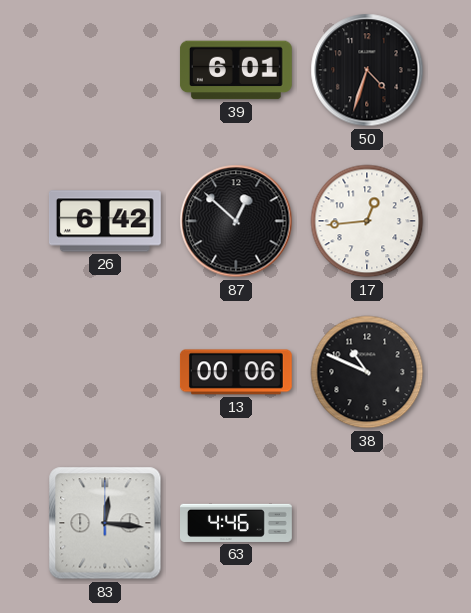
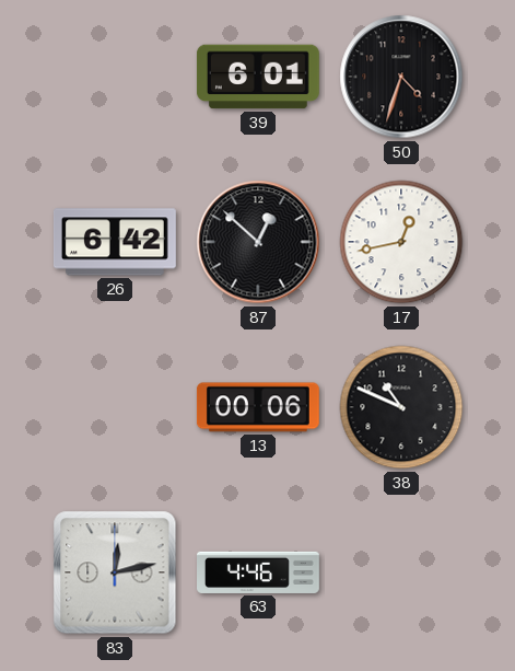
17: 12:44 -> 12:43 (401, 242)
83: 12:16 -> 12:13 (115, 572)
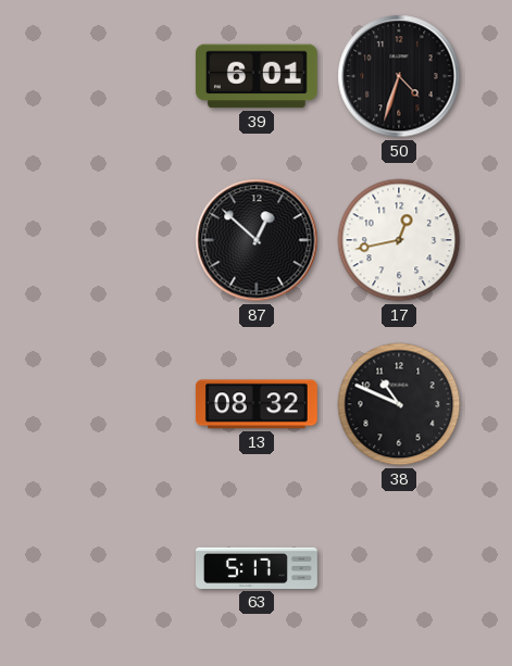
26: 6:42 -> none (115, 242)
13: 00:06 -> 08:32 (257, 404)
83: 12:13 -> none (115, 572)
63: 4:46 -> 5:17 (258, 568)
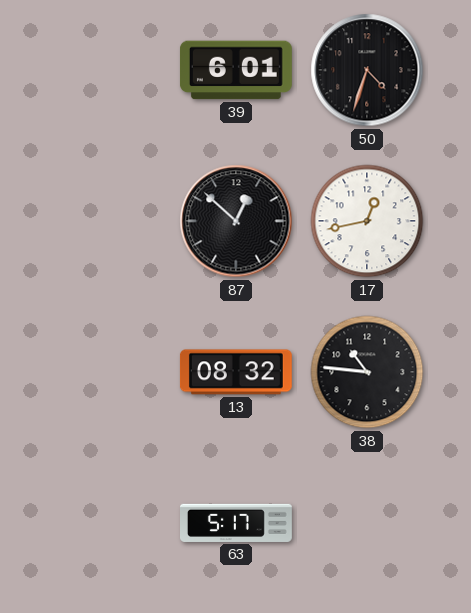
38: 10:49 -> 10:46 (367, 372)
